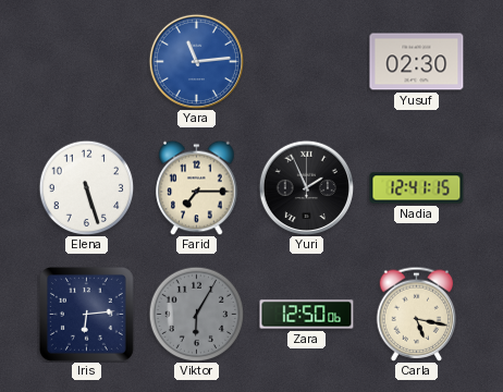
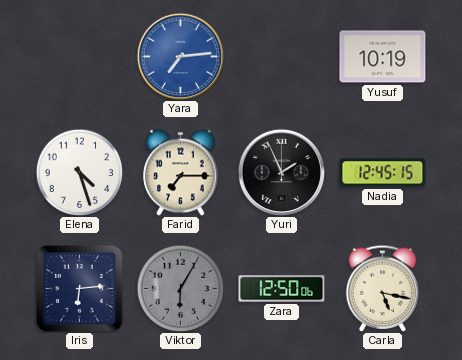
Yara: 11:14 -> 7:14 (180, 56)
Yusuf: 02:30 -> 10:19 (383, 57)
Elena: 5:27 -> 4:27 (79, 172)
Nadia: 12:41 -> 12:45 (383, 173)
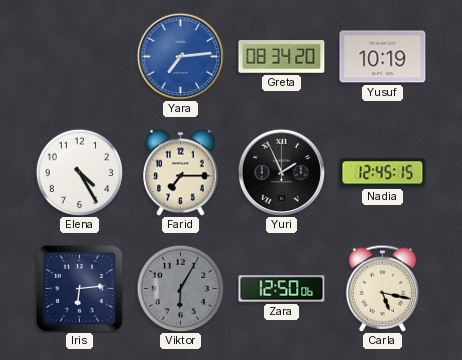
Greta: none -> 08:34 (282, 57)
Elena: 4:27 -> 4:25 (79, 172)
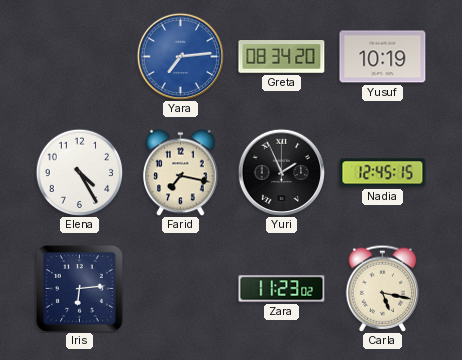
Farid: 7:15 -> 7:17 (181, 172)
Viktor: 6:05 -> none (180, 288)
Zara: 12:50 -> 11:23 (282, 289)
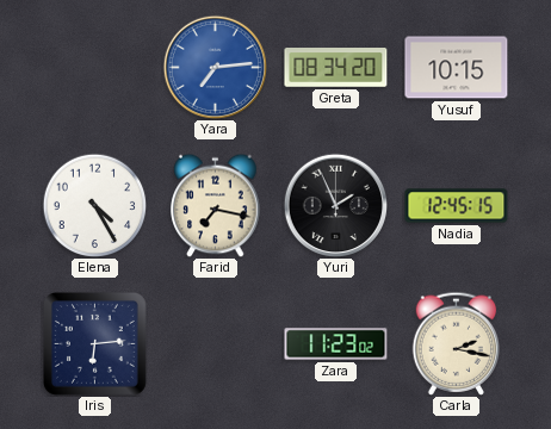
Yusuf: 10:19 -> 10:15 (457, 68)
Carla: 5:17 -> 2:17 (457, 343)
